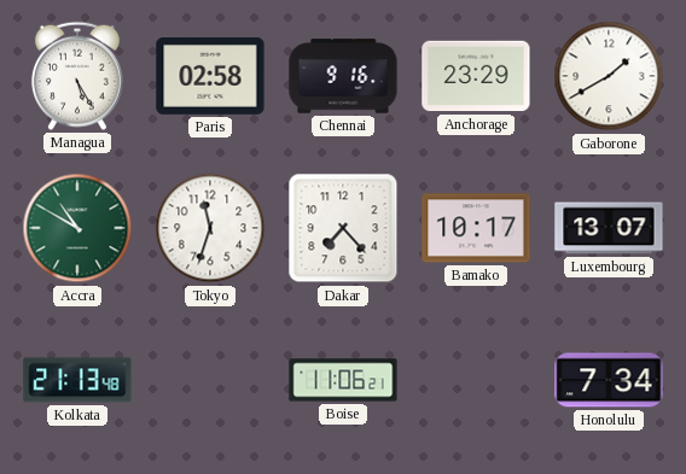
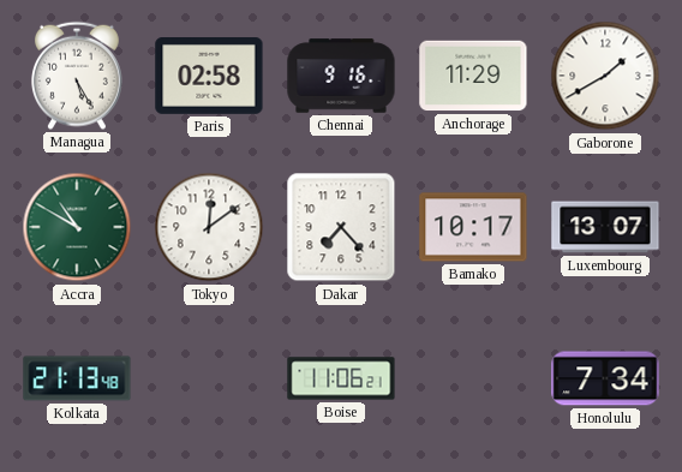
Anchorage: 23:29 -> 11:29 (473, 76)
Tokyo: 11:33 -> 12:09 (209, 227)
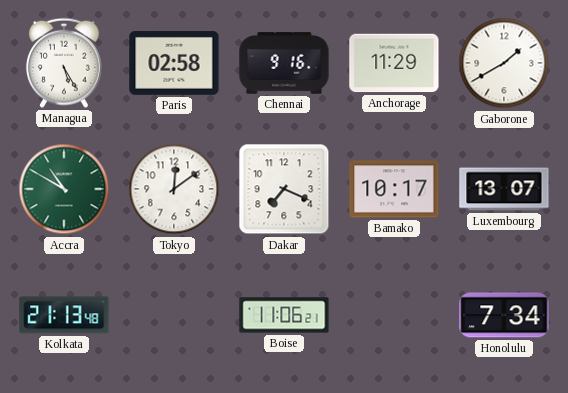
Dakar: 7:23 -> 7:19 (284, 189)
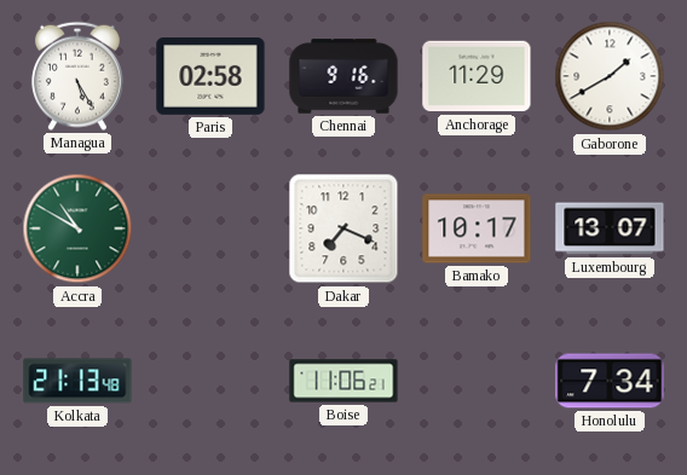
Tokyo: 12:09 -> none (174, 189)
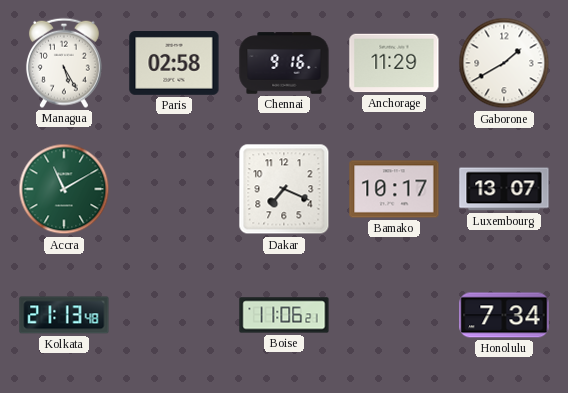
Accra: 10:50 -> 11:10 (64, 189)
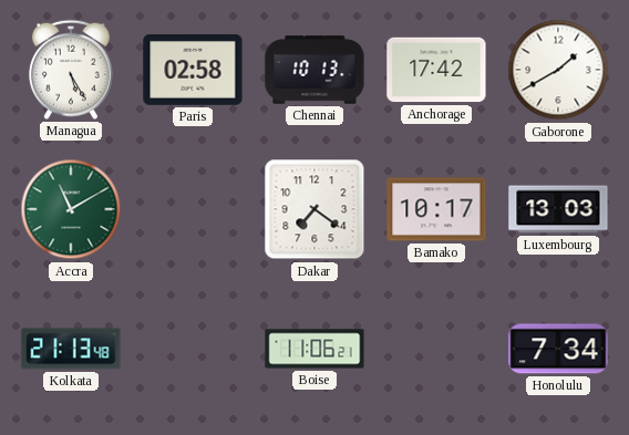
Chennai: 9:16 -> 10:13 (314, 70)
Anchorage: 11:29 -> 17:42 (436, 70)
Dakar: 7:19 -> 7:21 (314, 209)
Luxembourg: 13:07 -> 13:03 (558, 209)
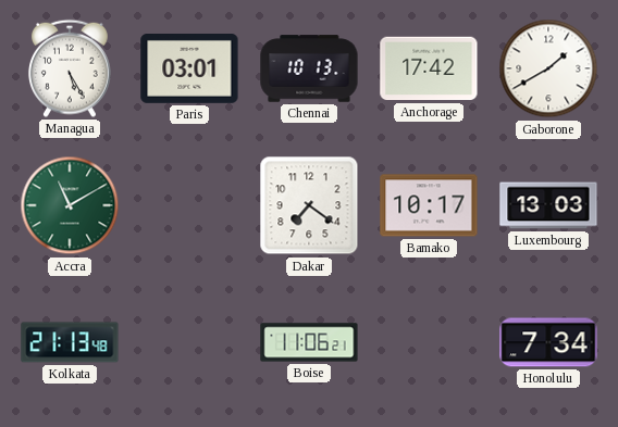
Paris: 02:58 -> 03:01 (189, 70)
